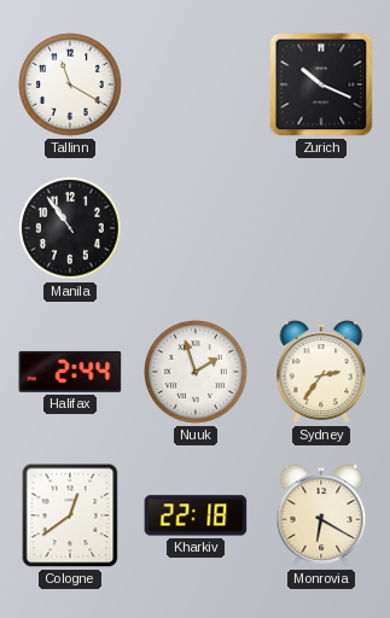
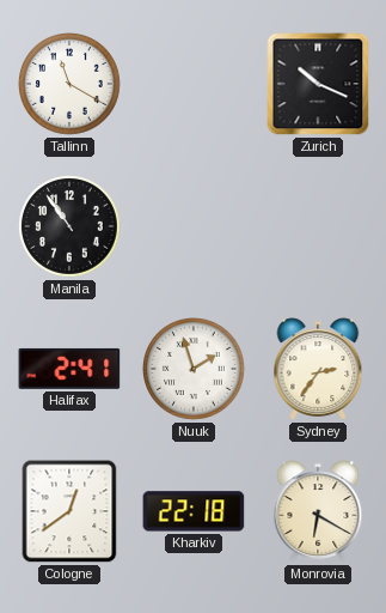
Halifax: 2:44 -> 2:41 (69, 369)
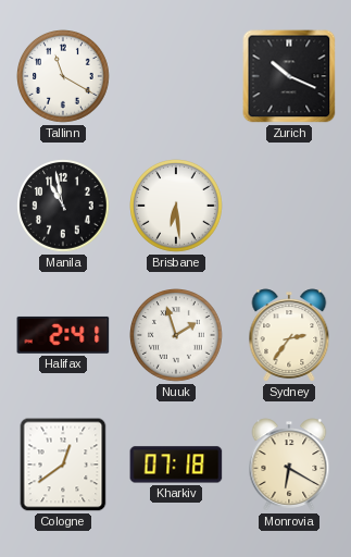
Manila: 10:54 -> 10:58 (64, 207)
Brisbane: none -> 6:29 (177, 207)
Kharkiv: 22:18 -> 07:18 (176, 465)
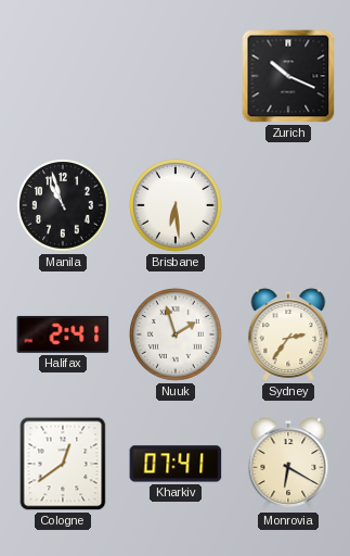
Tallinn: 11:20 -> none (64, 77)
Manila: 10:58 -> 10:57 (64, 206)
Kharkiv: 07:18 -> 07:41 (176, 464)
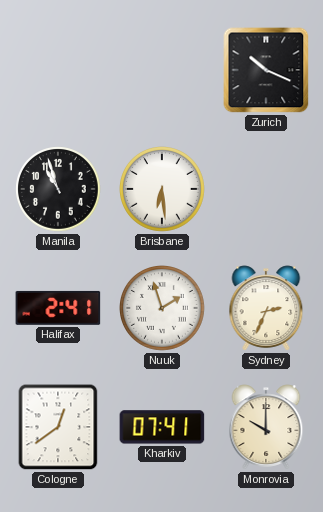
Sydney: 2:36 -> 2:34 (266, 308)
Monrovia: 6:20 -> 10:00 (266, 427)
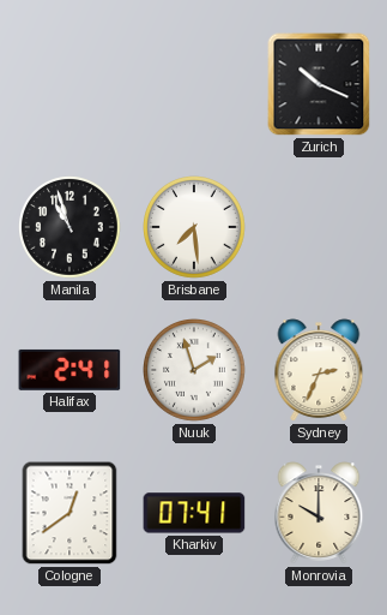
Brisbane: 6:29 -> 7:29 (195, 228)
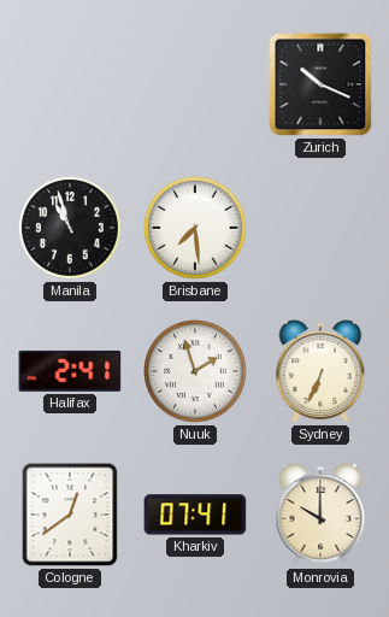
Sydney: 2:34 -> 6:34 (320, 371)
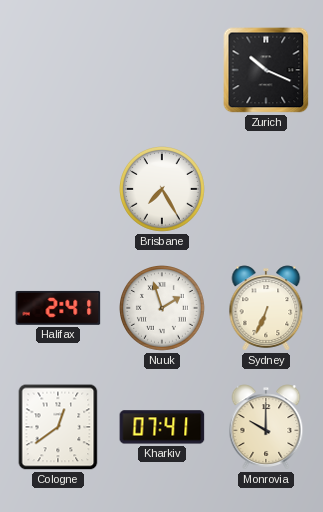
Manila: 10:57 -> none (71, 229)
Brisbane: 7:29 -> 7:25 (163, 190)
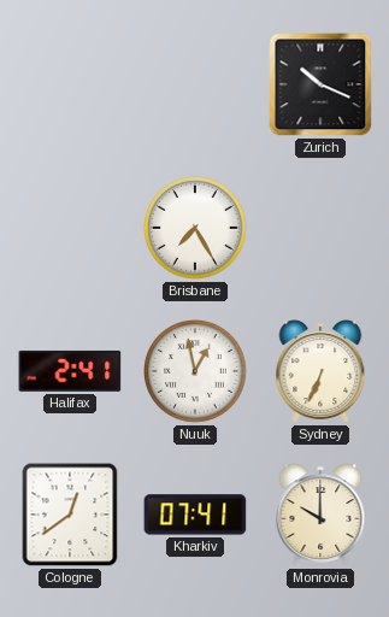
Nuuk: 1:57 -> 12:58 (196, 372)
